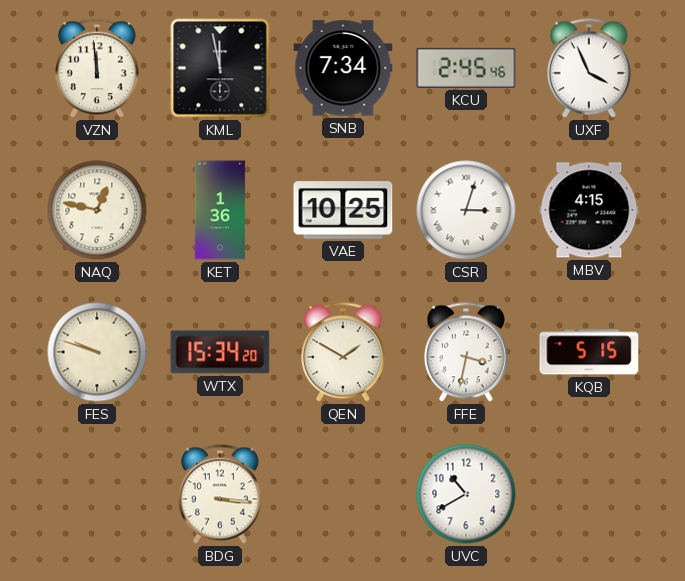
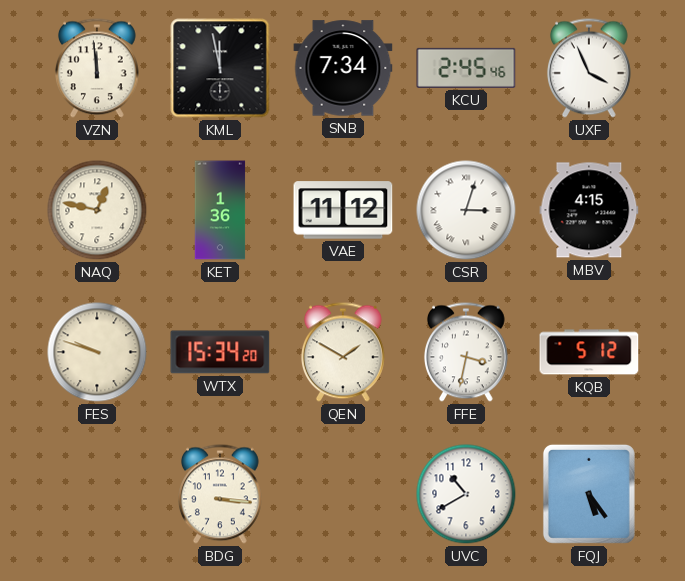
VAE: 10:25 -> 11:12 (343, 210)
KQB: 5:15 -> 5:12 (589, 352)
FQJ: none -> 5:24 (589, 494)
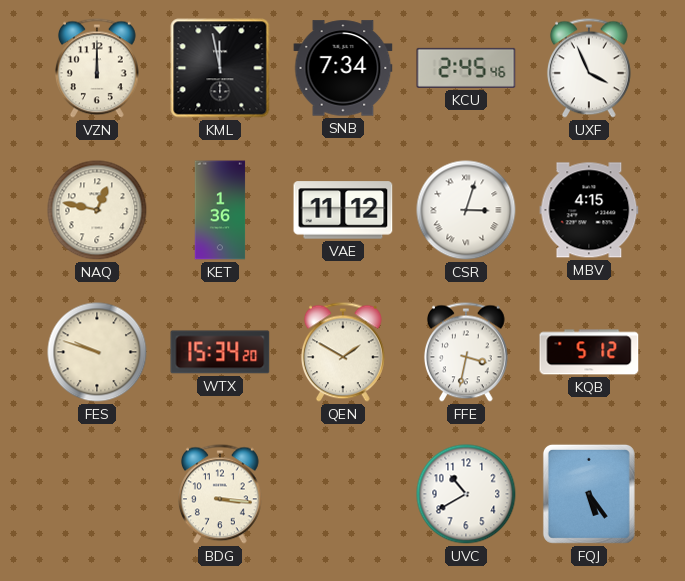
VZN: 11:59 -> 12:00 (97, 68)
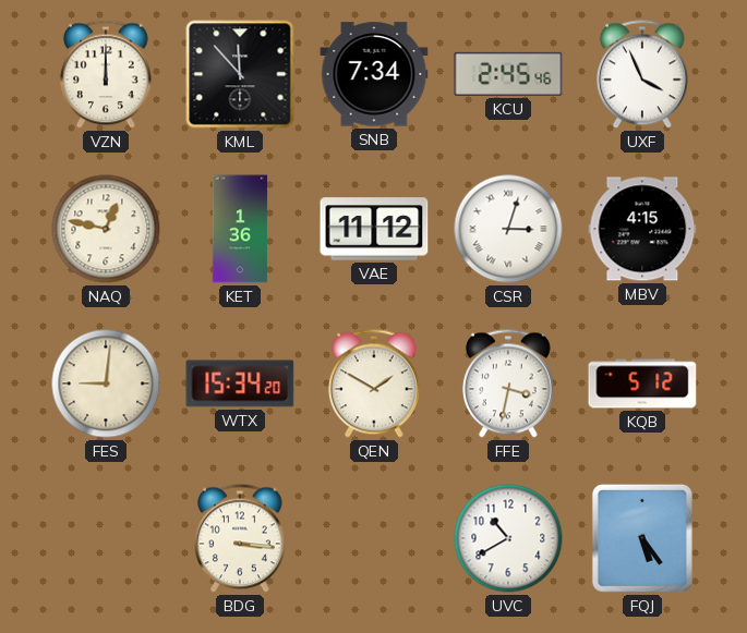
KML: 11:58 -> 11:53 (240, 74)
FES: 9:48 -> 9:01 (106, 384)
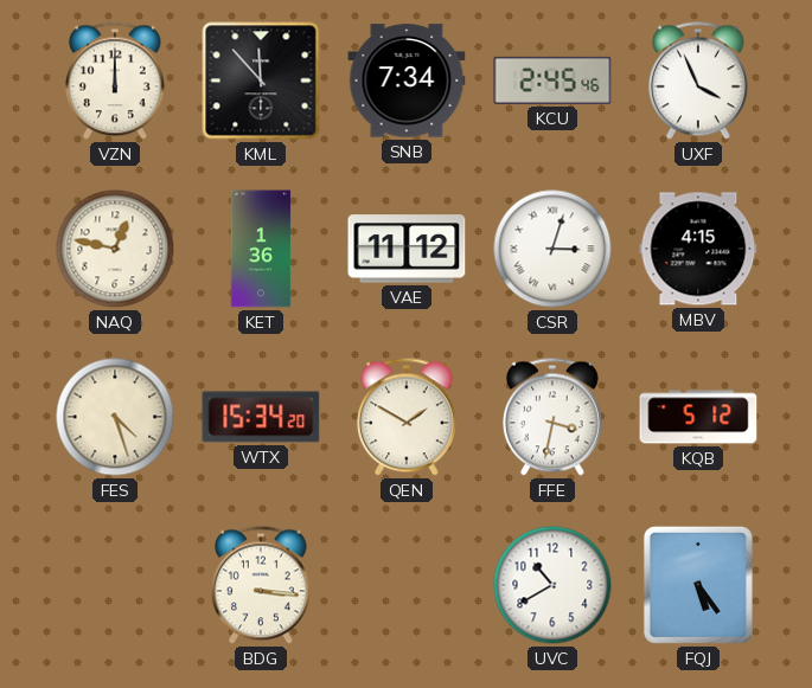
FES: 9:01 -> 4:27 (115, 417)
